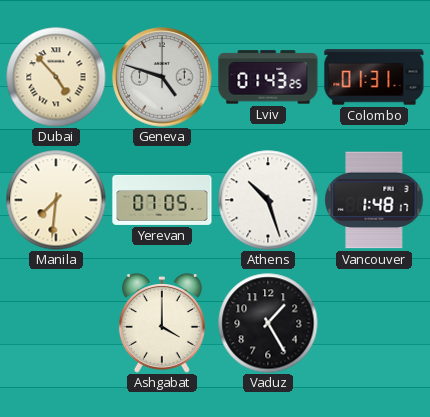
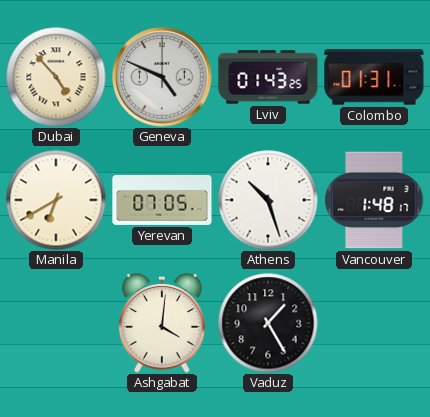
Geneva: 4:48 -> 4:49 (162, 77)
Manila: 7:31 -> 6:40 (56, 200)
Ashgabat: 4:00 -> 4:01 (162, 324)
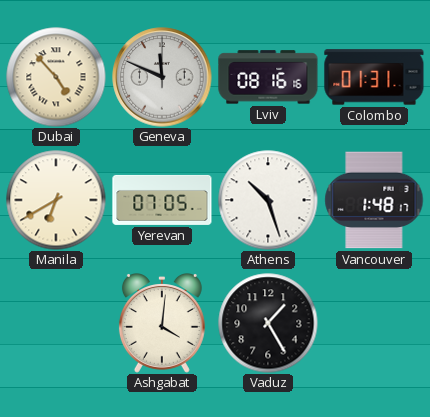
Geneva: 4:49 -> 11:49 (162, 77)
Lviv: 01:43 -> 08:16 (268, 77)
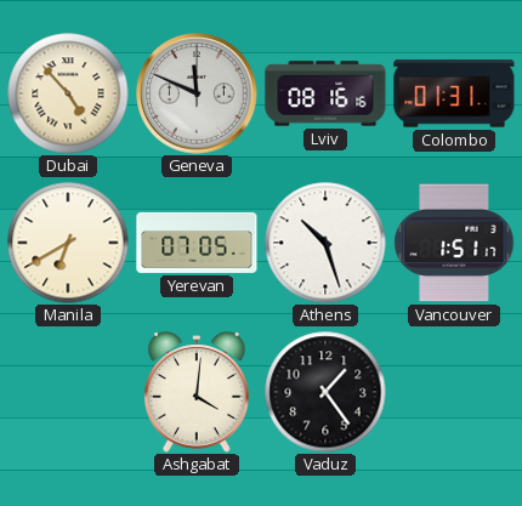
Vancouver: 1:48 -> 1:51 (454, 243)
Vaduz: 1:25 -> 1:24 (325, 392)
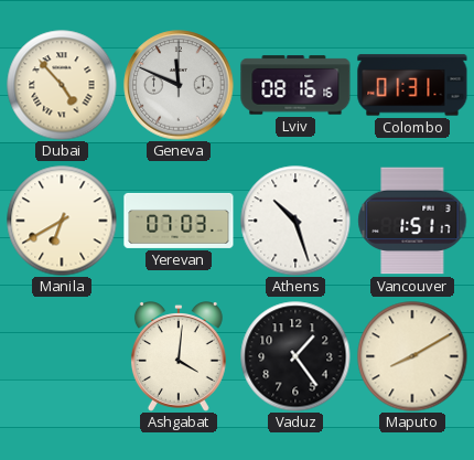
Yerevan: 07:05 -> 07:03 (179, 221)
Maputo: none -> 8:10 (412, 356)
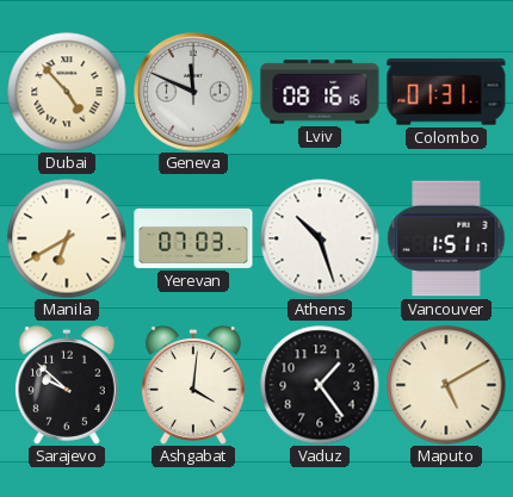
Sarajevo: none -> 9:52 (67, 386)
Maputo: 8:10 -> 5:10 (446, 385)
